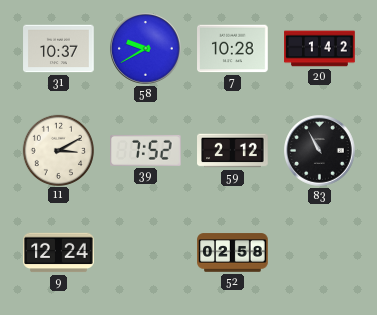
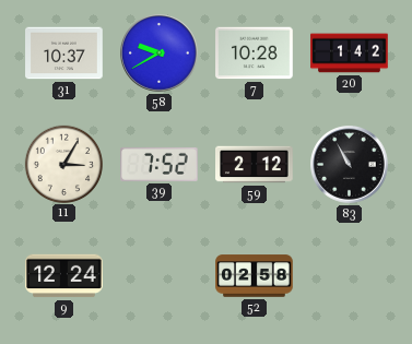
11: 3:10 -> 3:05 (63, 164)
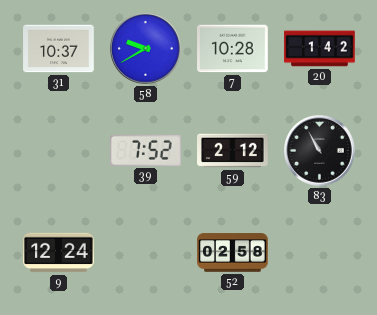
11: 3:05 -> none (63, 164)
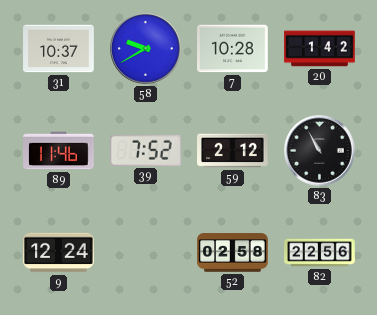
89: none -> 11:46 (59, 151)
82: none -> 22:56 (320, 253)
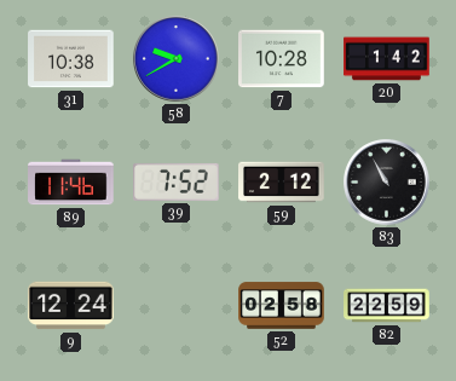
31: 10:37 -> 10:38 (71, 59)
82: 22:56 -> 22:59 (387, 306)
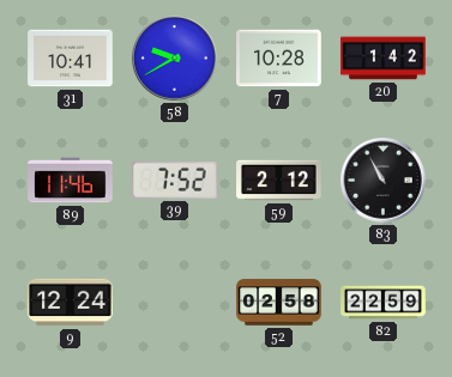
31: 10:38 -> 10:41 (71, 59)
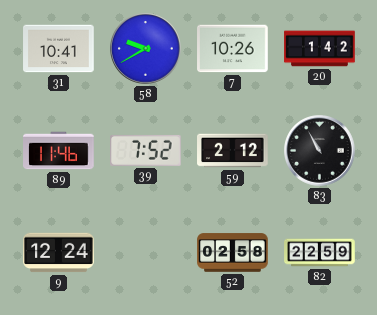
7: 10:28 -> 10:26 (233, 49)
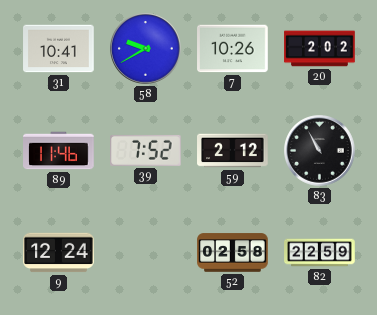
20: 1:42 -> 2:02 (320, 49)
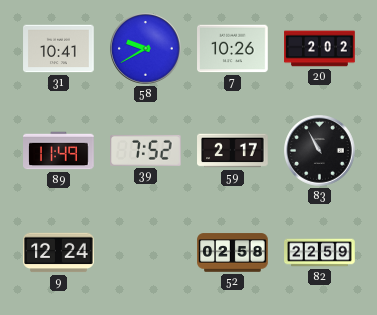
89: 11:46 -> 11:49 (59, 151)
59: 2:12 -> 2:17 (233, 151)
